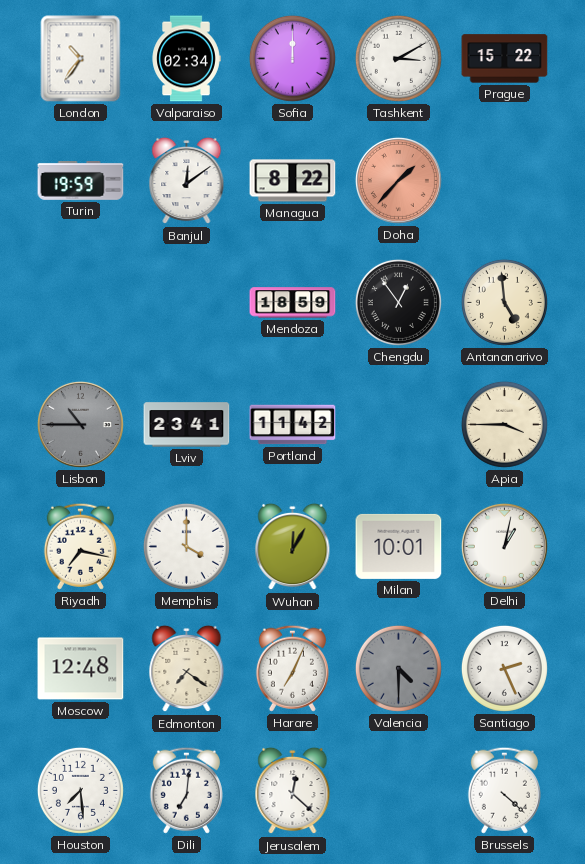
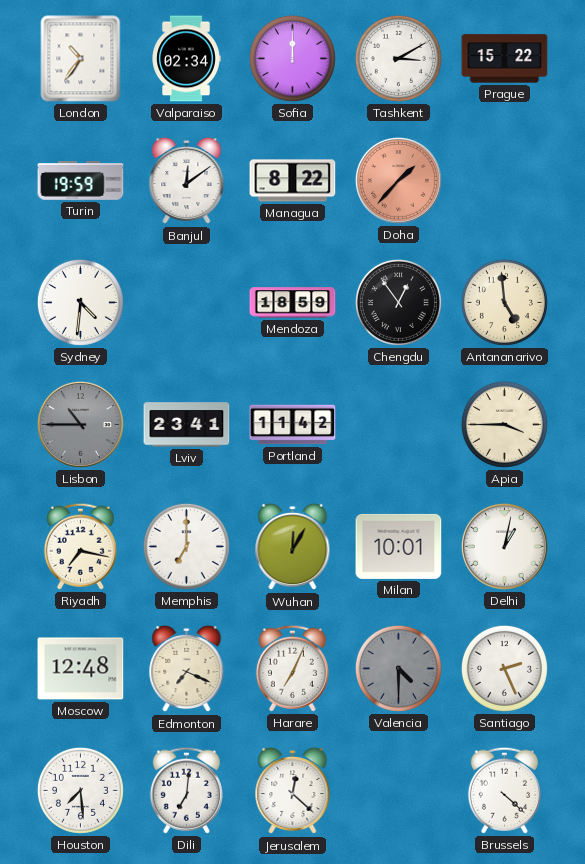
Sydney: none -> 4:31 (80, 302)
Memphis: 4:00 -> 7:00 (186, 546)
Edmonton: 7:21 -> 7:19 (187, 669)
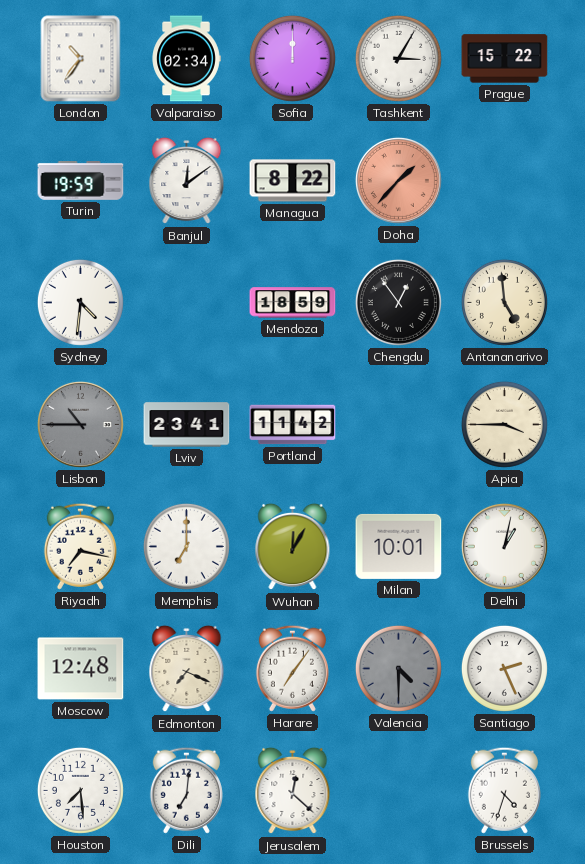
Tashkent: 3:10 -> 3:05 (398, 58)
Harare: 7:04 -> 7:06 (292, 668)
Brussels: 4:22 -> 4:33 (504, 790)
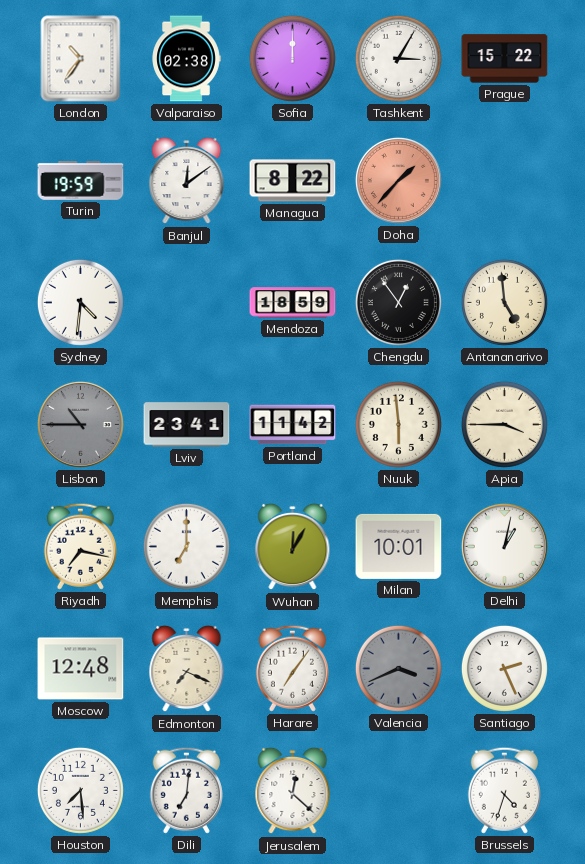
Valparaiso: 02:34 -> 02:38 (186, 59)
Nuuk: none -> 5:59 (398, 424)
Valencia: 4:30 -> 3:41 (398, 668)
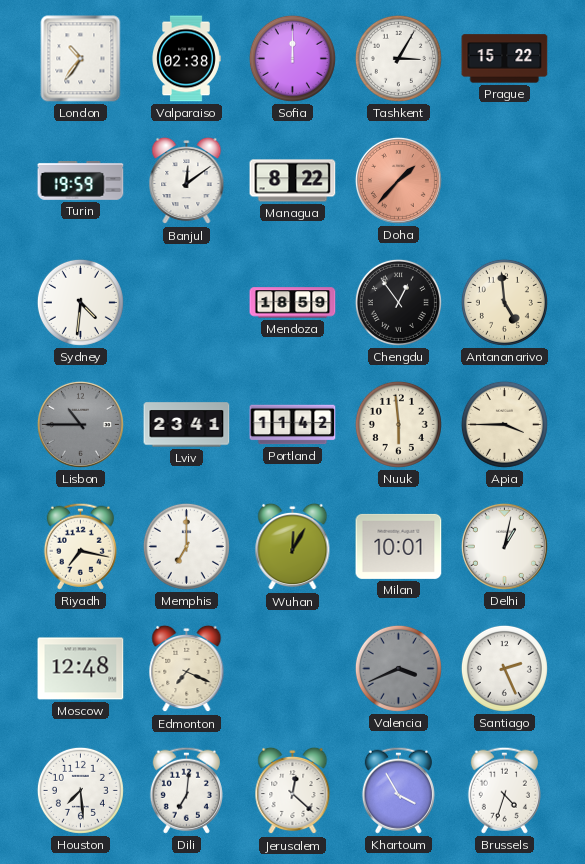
Harare: 7:06 -> none (292, 668)
Khartoum: none -> 3:55 (398, 790)
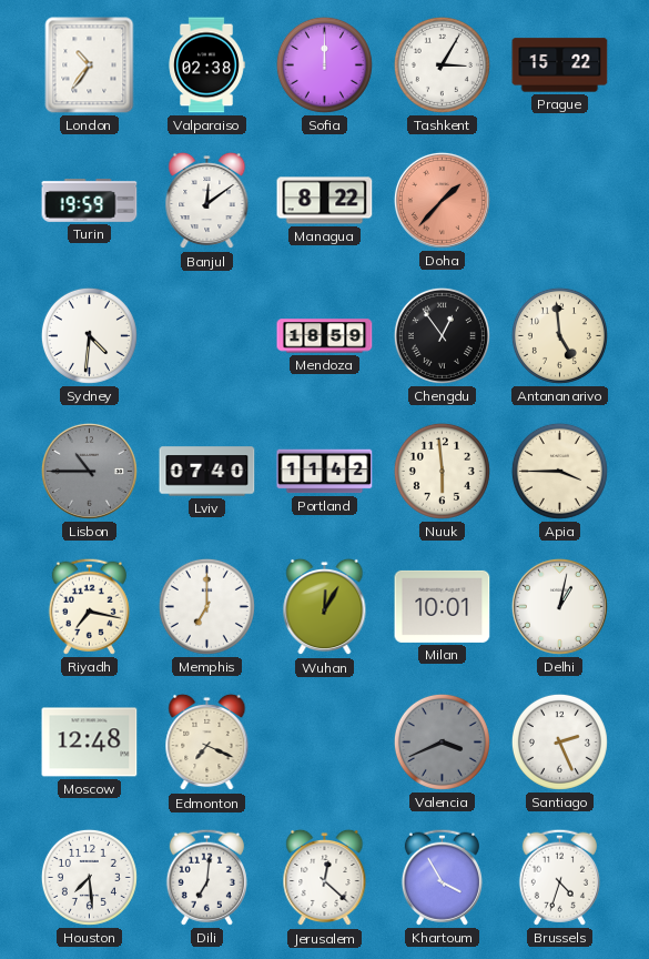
Lviv: 23:41 -> 07:40 (207, 472)
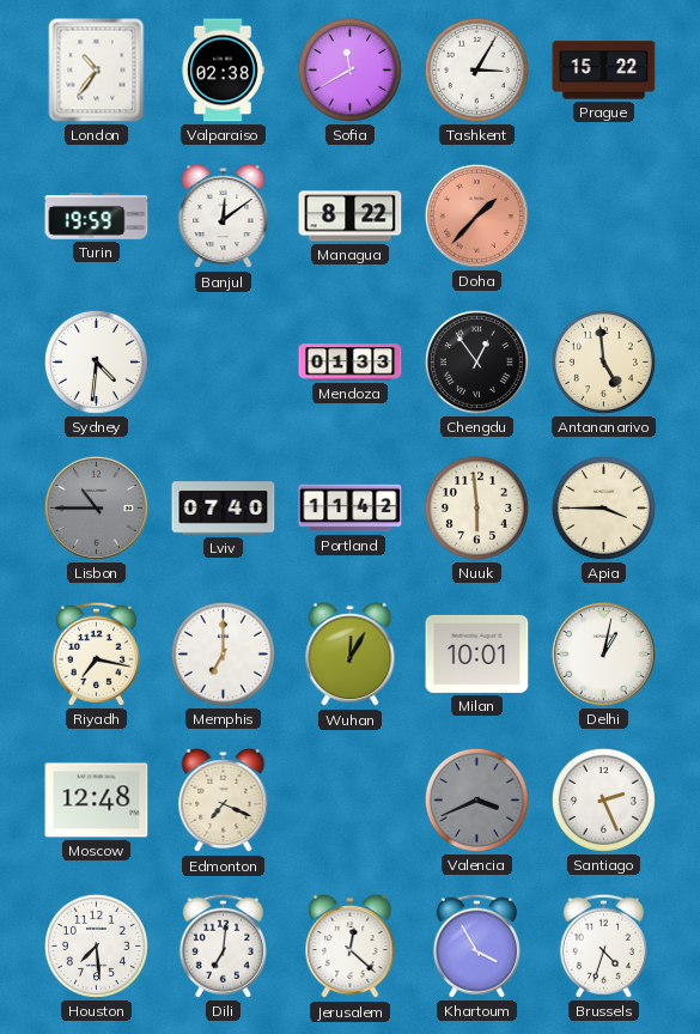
Sofia: 12:00 -> 11:40 (349, 69)
Mendoza: 18:59 -> 01:33 (351, 363)
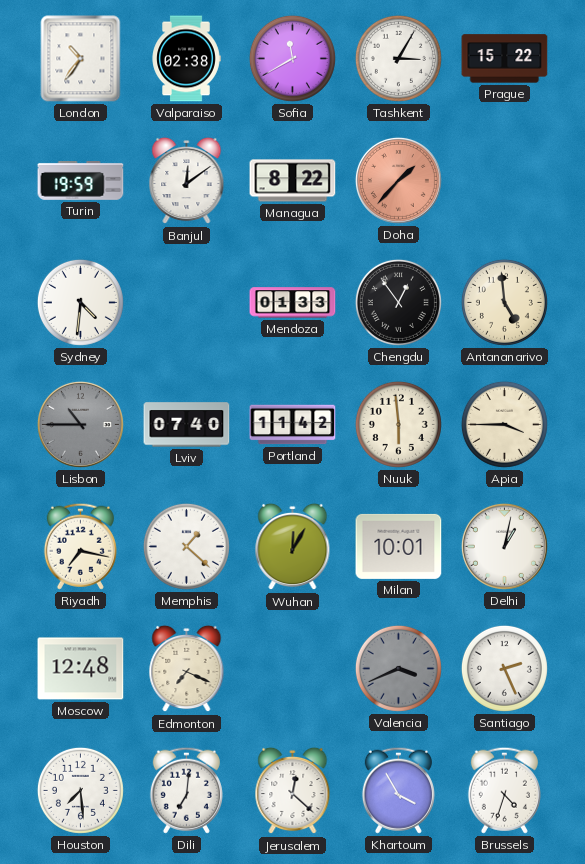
Memphis: 7:00 -> 1:22 (186, 546)
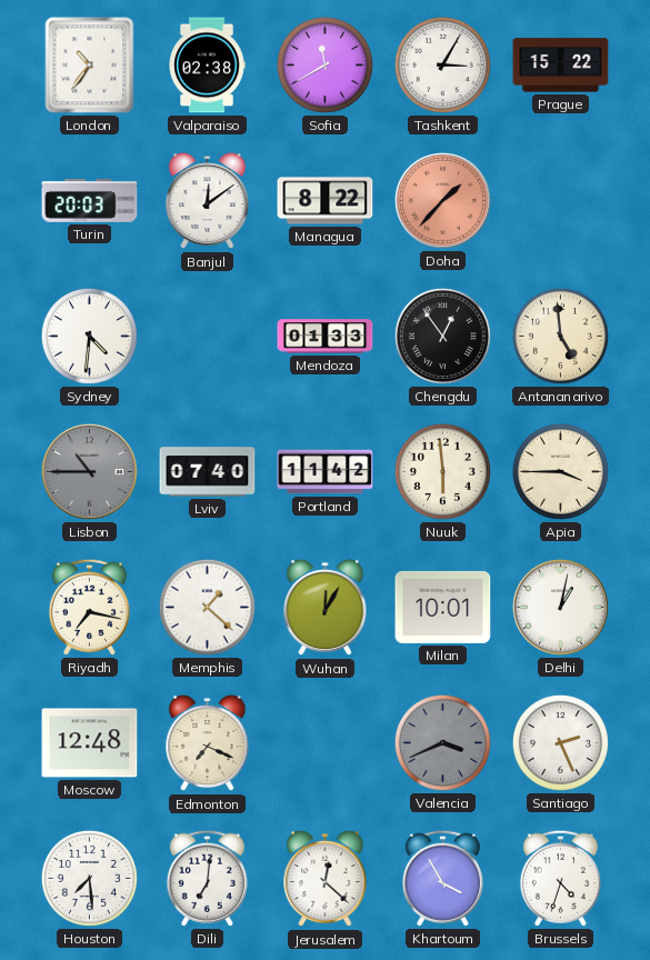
Turin: 19:59 -> 20:03 (90, 201)
